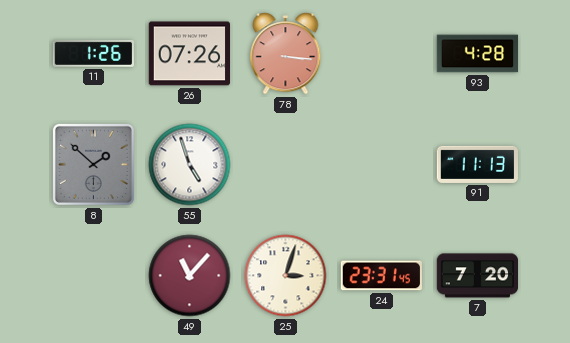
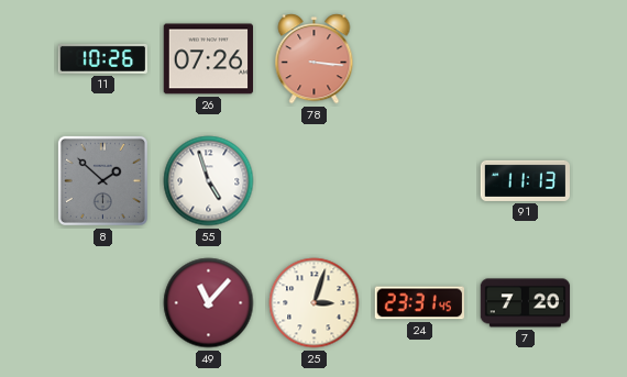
11: 1:26 -> 10:26 (102, 58)
93: 4:28 -> none (478, 54)
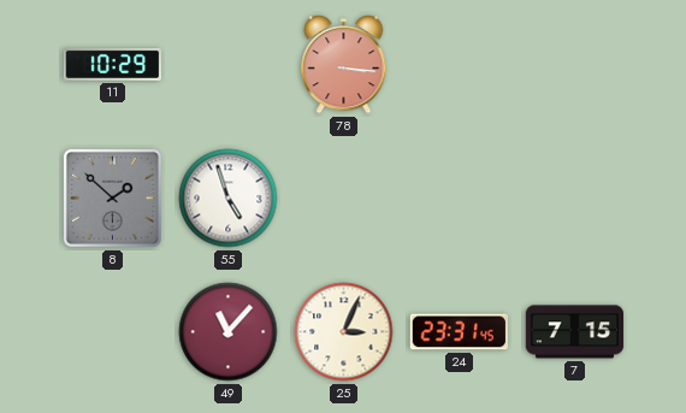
11: 10:26 -> 10:29 (112, 64)
26: 07:26 -> none (208, 59)
91: 11:13 -> none (526, 180)
25: 3:03 -> 3:04 (344, 332)
7: 7:20 -> 7:15 (575, 332)
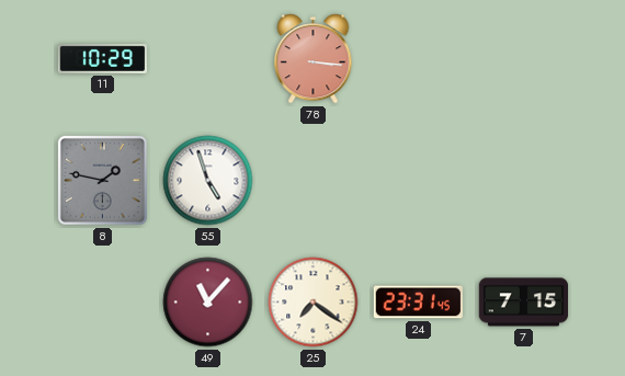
8: 1:52 -> 1:47 (102, 180)
25: 3:04 -> 7:21 (314, 303)
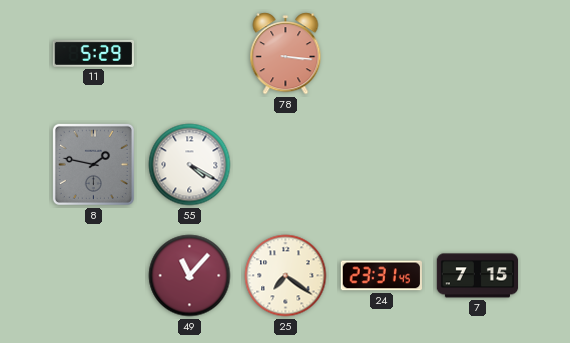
11: 10:29 -> 5:29 (93, 53)
55: 4:57 -> 4:20 (190, 165)
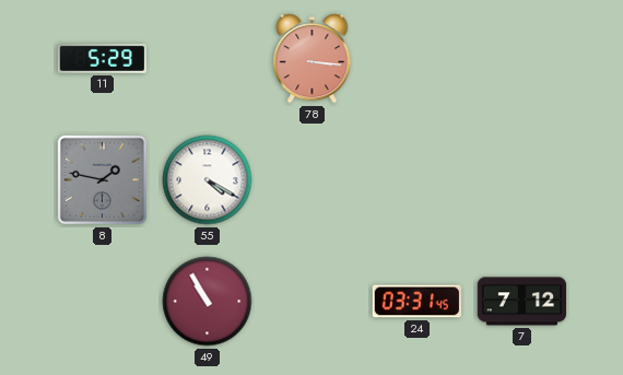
49: 11:07 -> 10:55 (208, 302)
25: 7:21 -> none (286, 276)
24: 23:31 -> 03:31 (416, 302)
7: 7:15 -> 7:12 (522, 302)
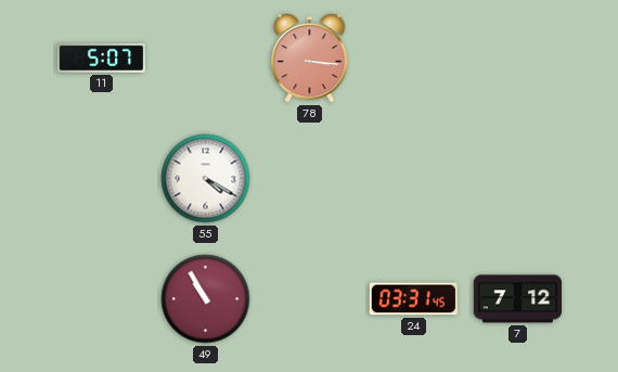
11: 5:29 -> 5:07 (101, 57)
8: 1:47 -> none (102, 179)
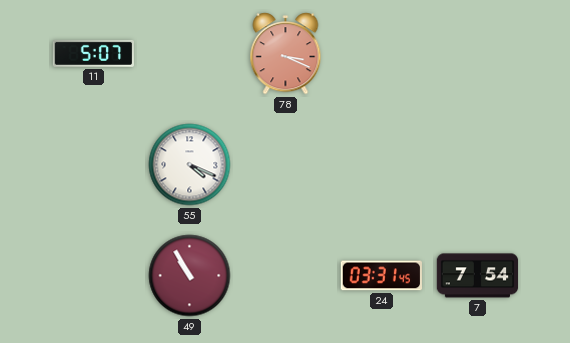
78: 3:16 -> 3:19 (286, 54)
55: 4:20 -> 4:19 (190, 165)
7: 7:12 -> 7:54 (478, 276)
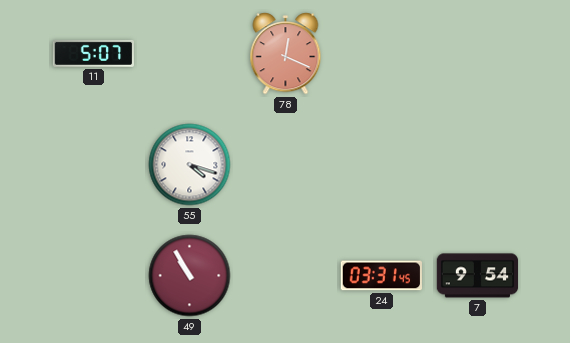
78: 3:19 -> 12:19 (286, 54)
55: 4:19 -> 4:18 (190, 165)
7: 7:54 -> 9:54 (478, 276)
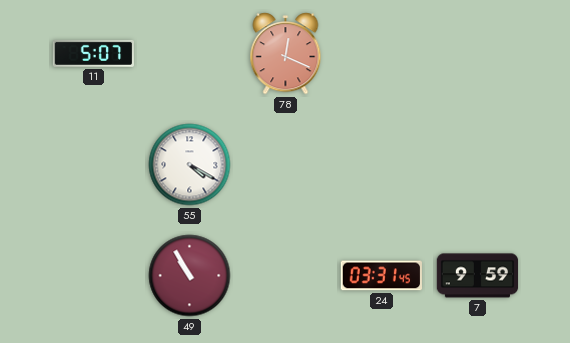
55: 4:18 -> 4:20 (190, 165)
7: 9:54 -> 9:59 (478, 276)
